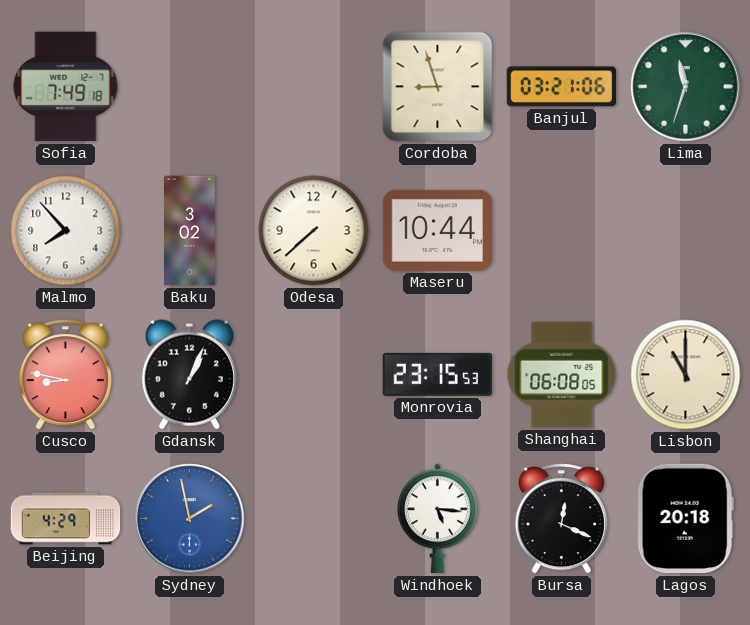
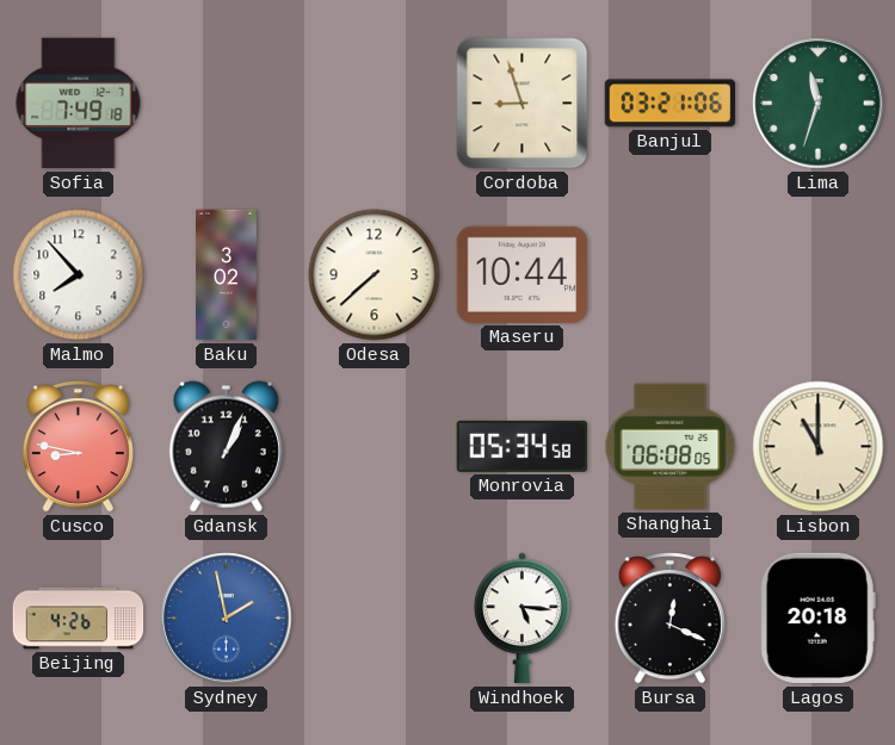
Monrovia: 23:15 -> 05:34 (521, 446)
Beijing: 4:29 -> 4:26 (79, 619)
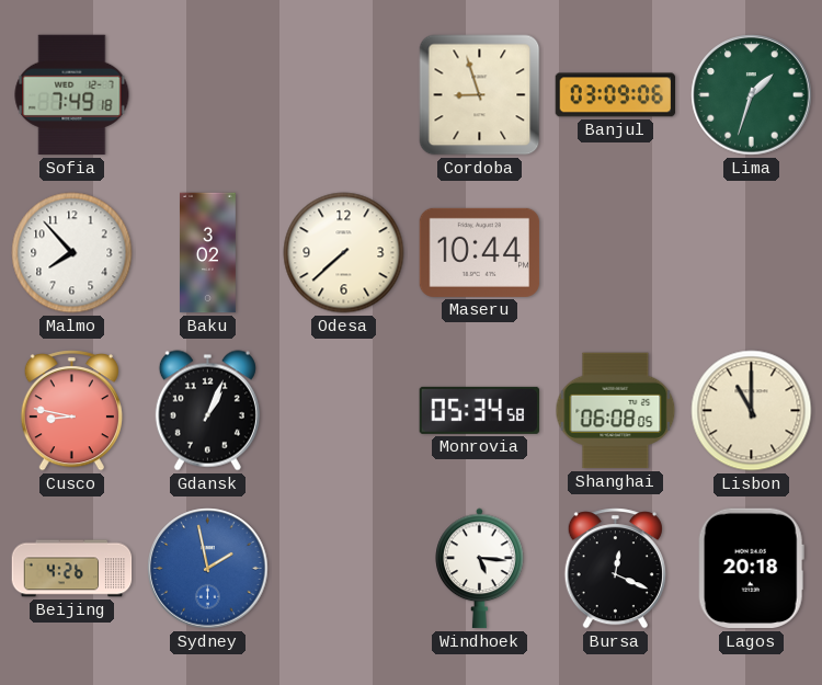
Banjul: 03:21 -> 03:09 (616, 95)
Lima: 11:33 -> 1:33 (752, 95)
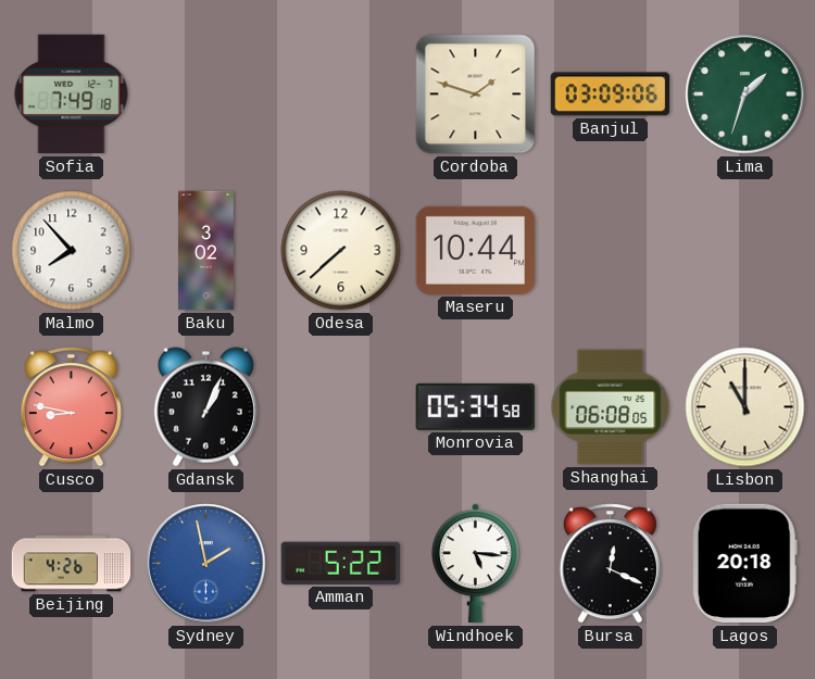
Cordoba: 8:57 -> 1:48 (476, 95)
Amman: none -> 5:22 (340, 563)
